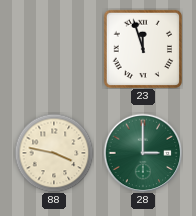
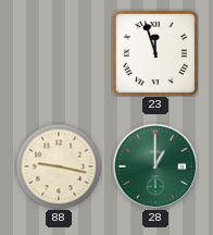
88: 3:47 -> 9:17 (59, 166)
28: 3:00 -> 1:00 (155, 166)
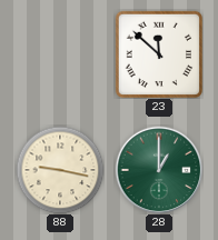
23: 11:57 -> 11:52 (158, 53)
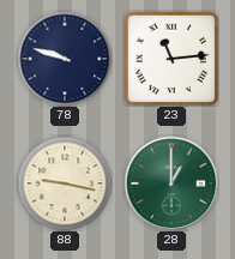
78: none -> 9:48 (65, 59)
23: 11:52 -> 11:14 (170, 58)
